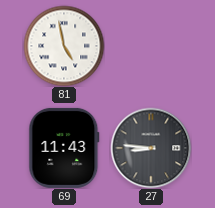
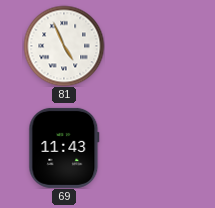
81: 4:58 -> 4:56 (64, 46)
27: 8:46 -> none (151, 148)
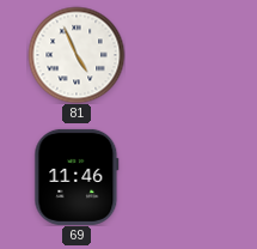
69: 11:43 -> 11:46 (77, 177)
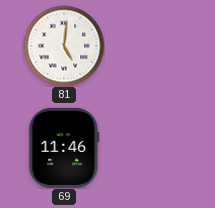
81: 4:56 -> 5:01 (64, 46)
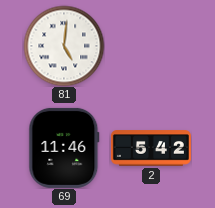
2: none -> 5:42 (151, 148)
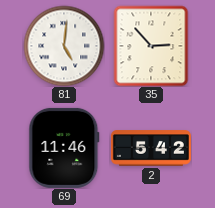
35: none -> 2:53 (151, 46)
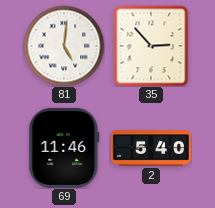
2: 5:42 -> 5:40 (151, 148)
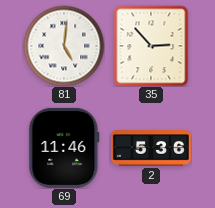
2: 5:40 -> 5:36 (151, 148)
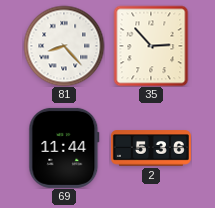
81: 5:01 -> 8:23 (64, 46)
69: 11:46 -> 11:44 (64, 148)
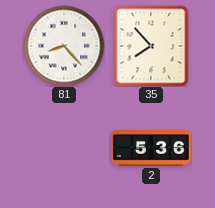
35: 2:53 -> 7:53 (151, 46)
69: 11:44 -> none (64, 148)
